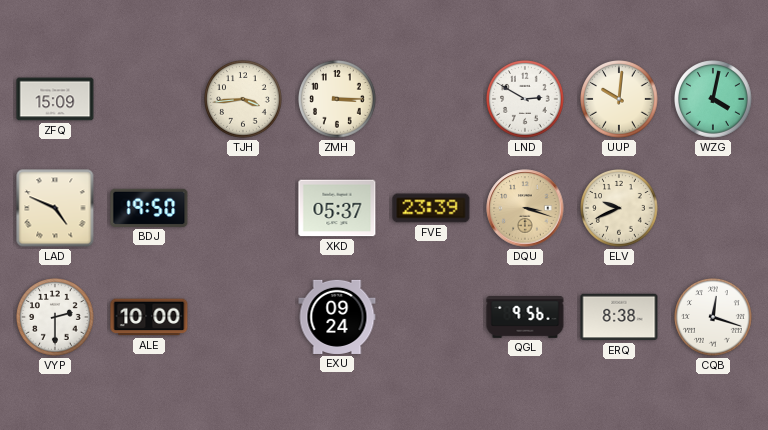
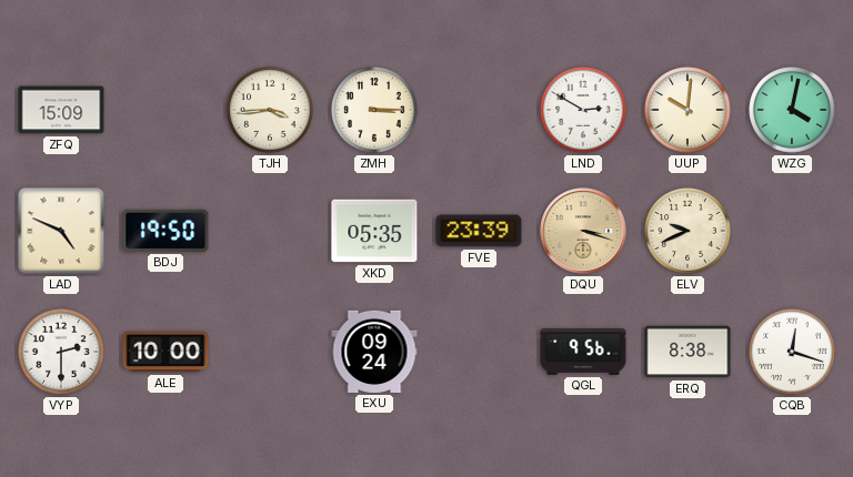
XKD: 05:37 -> 05:35 (374, 231)
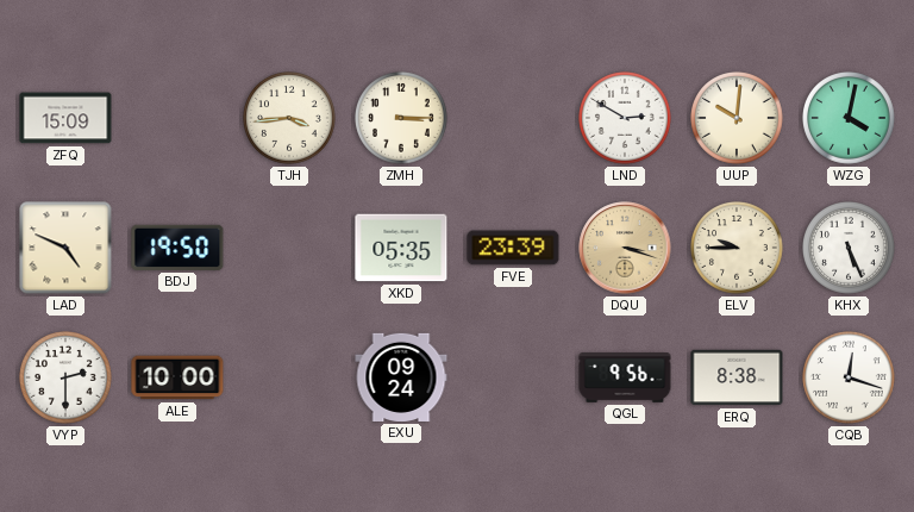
ELV: 9:41 -> 9:45 (738, 249)
KHX: none -> 5:26 (850, 249)
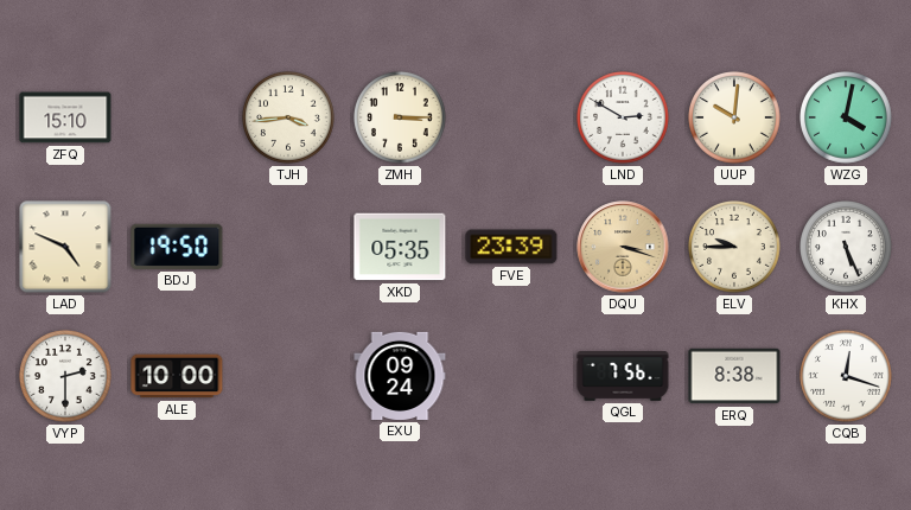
ZFQ: 15:09 -> 15:10 (65, 117)
QGL: 9:56 -> 7:56 (623, 377)
